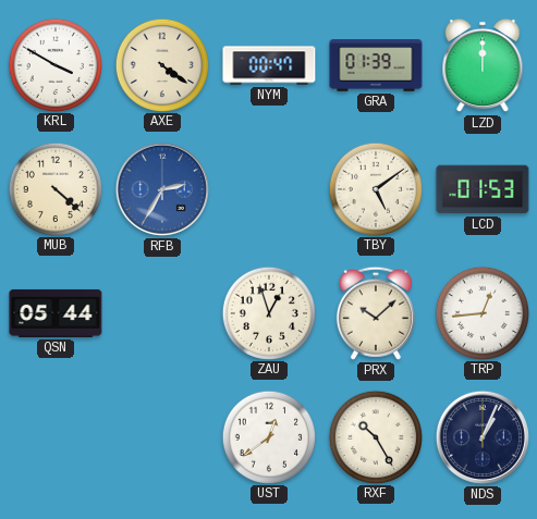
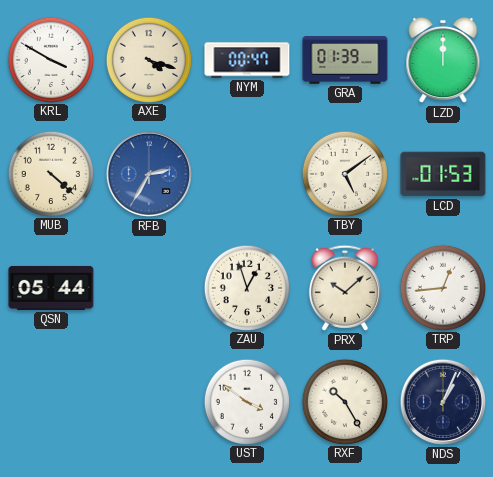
AXE: 4:21 -> 4:18 (148, 59)
UST: 12:39 -> 3:51 (246, 401)
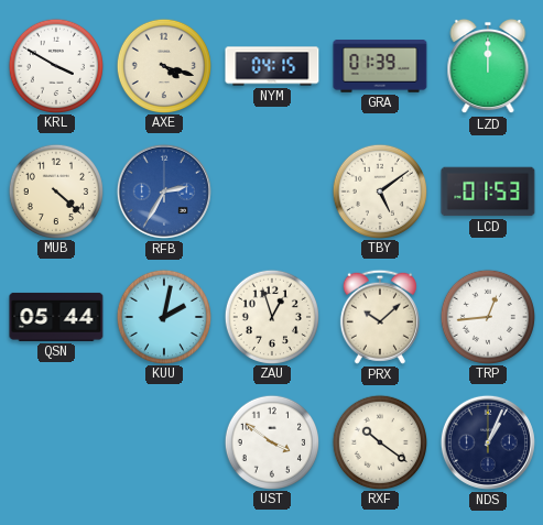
NYM: 00:47 -> 04:15 (272, 66)
KUU: none -> 2:02 (163, 316)
RXF: 10:25 -> 10:21 (379, 441)
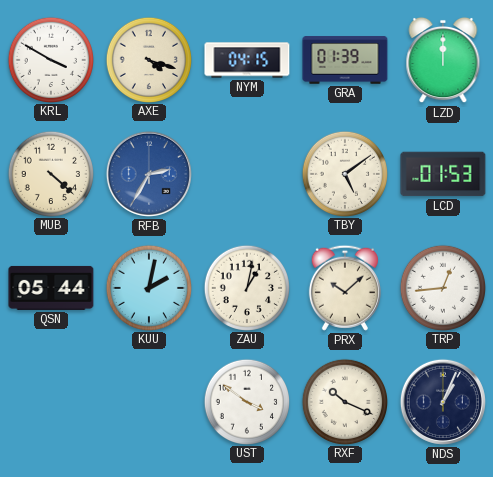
ZAU: 12:57 -> 1:02 (246, 287)
RXF: 10:21 -> 10:19 (344, 401)
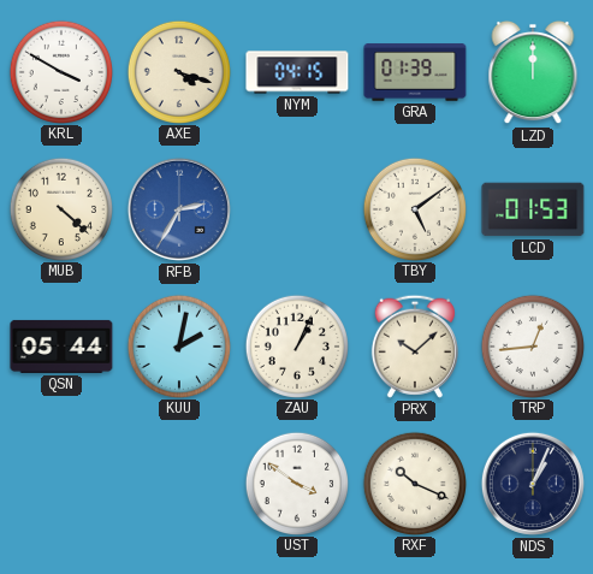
ZAU: 1:02 -> 1:04 (296, 345)
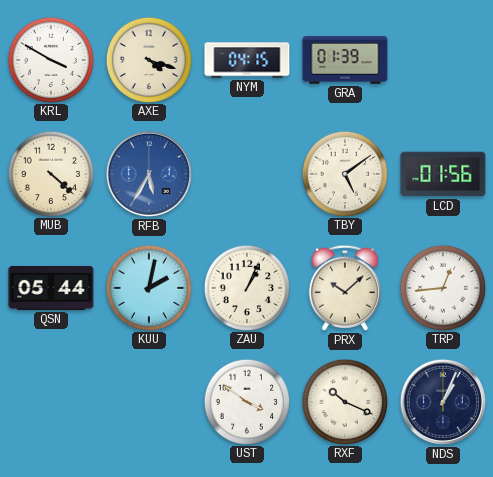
LZD: 12:00 -> none (533, 72)
RFB: 2:35 -> 5:35 (149, 174)
LCD: 01:53 -> 01:56 (443, 174)
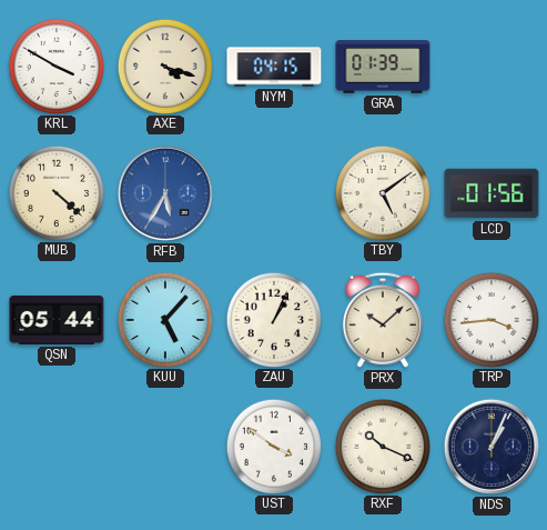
KUU: 2:02 -> 5:07 (164, 319)
TRP: 12:44 -> 3:44 (490, 319)
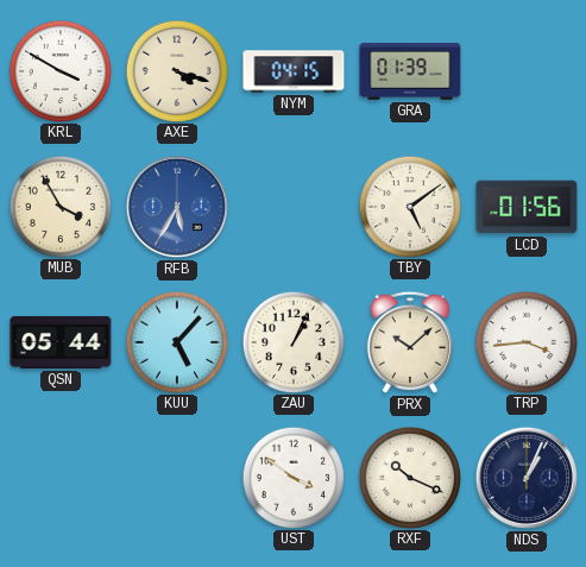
MUB: 4:22 -> 3:55 (59, 206)
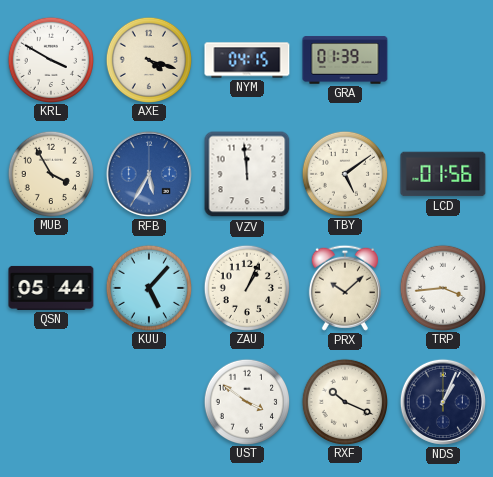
VZV: none -> 11:59 (247, 174)
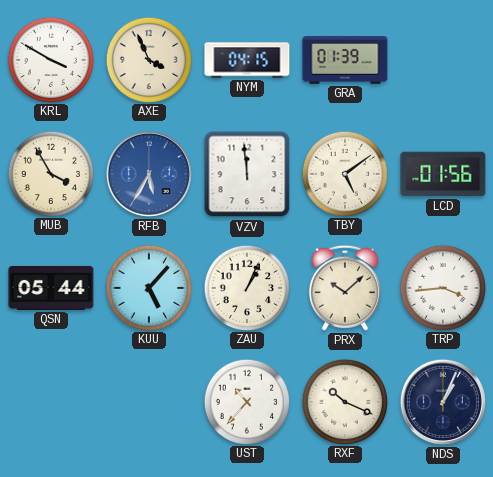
AXE: 4:18 -> 3:56 (148, 59)
UST: 3:51 -> 10:37 (246, 401)
